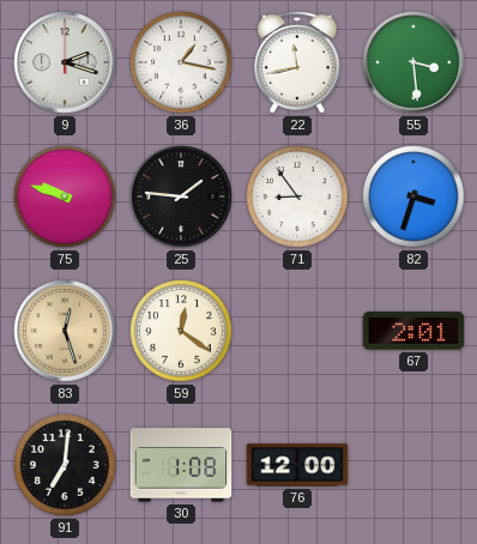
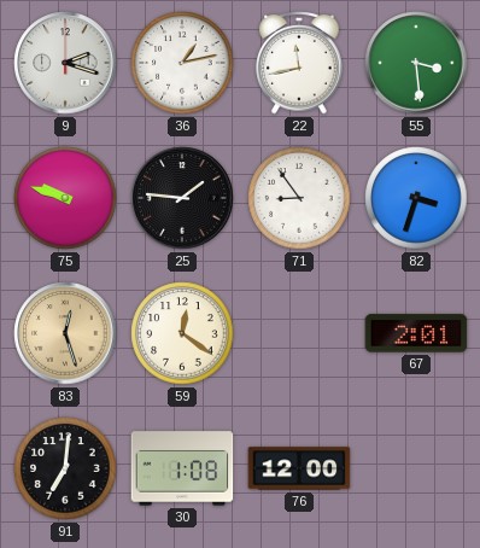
36: 1:17 -> 1:13 (182, 63)
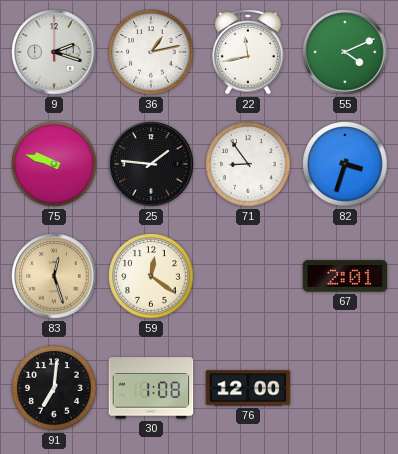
55: 3:29 -> 4:11 (345, 52)
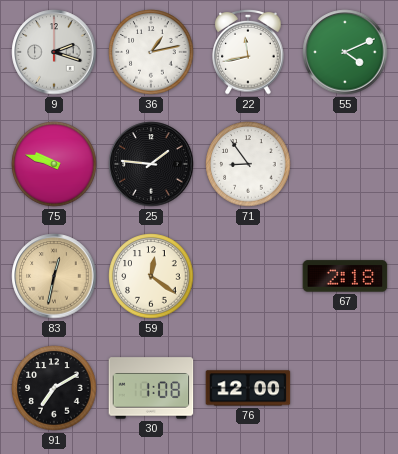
82: 3:33 -> none (345, 164)
83: 12:27 -> 12:32 (54, 276)
67: 2:01 -> 2:18 (345, 276)
91: 7:01 -> 7:10 (54, 388)
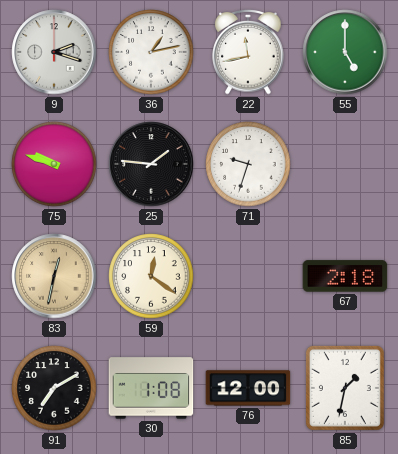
55: 4:11 -> 5:00 (345, 52)
71: 8:54 -> 9:33 (248, 164)
85: none -> 1:32 (345, 388)
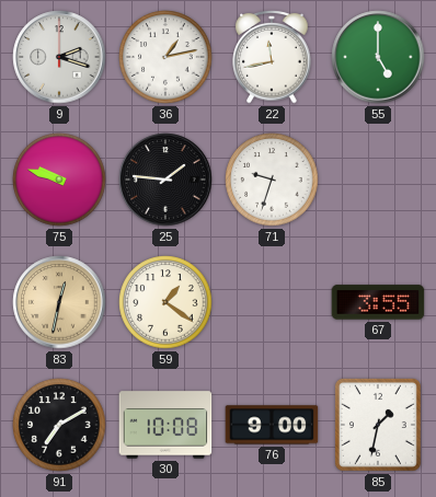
59: 12:21 -> 1:21 (165, 302)
67: 2:18 -> 3:55 (378, 302)
30: 1:08 -> 10:08 (165, 425)
76: 12:00 -> 9:00 (272, 425)
